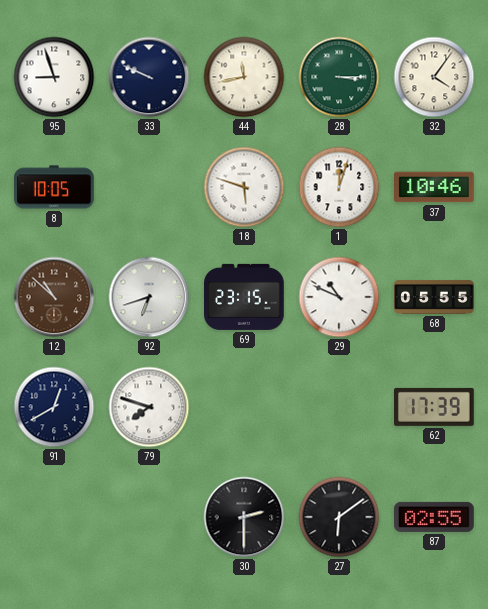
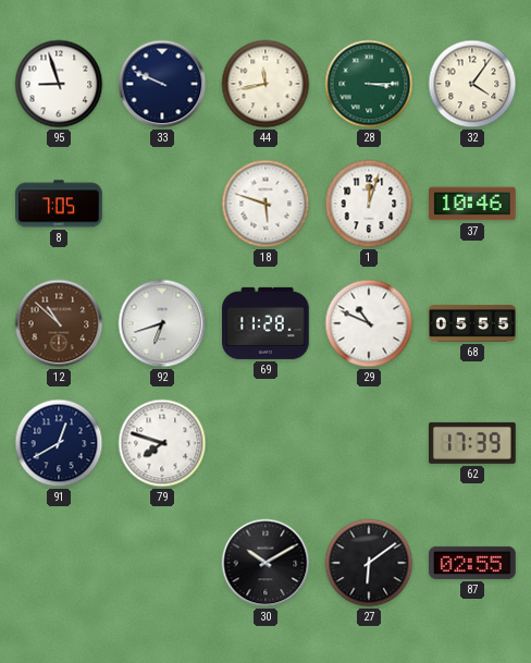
8: 10:05 -> 7:05 (60, 204)
69: 23:15 -> 11:28 (267, 323)
30: 2:30 -> 10:10 (265, 563)
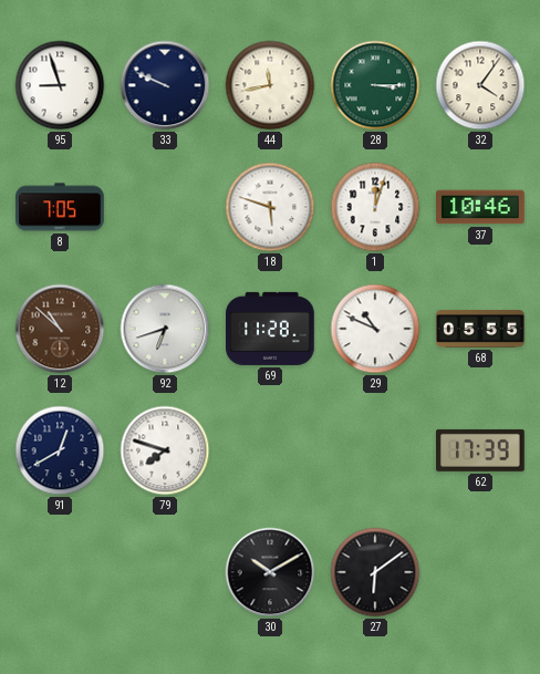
87: 02:55 -> none (473, 563)
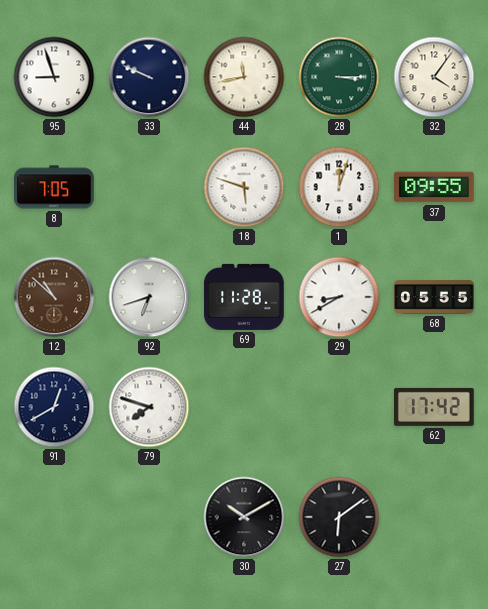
37: 10:46 -> 09:55 (435, 187)
29: 10:49 -> 8:40 (339, 297)
62: 17:39 -> 17:42 (435, 407)
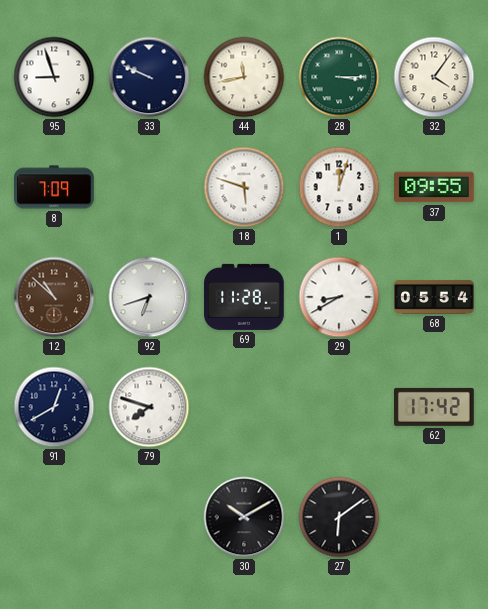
8: 7:05 -> 7:09 (55, 187)
68: 05:55 -> 05:54 (434, 297)
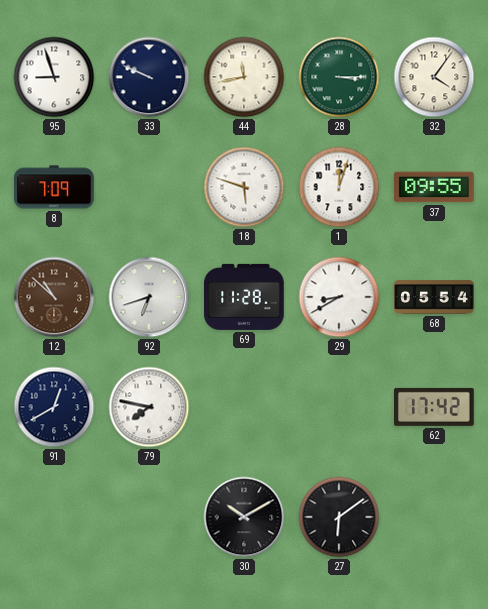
79: 7:48 -> 7:47 (149, 407)
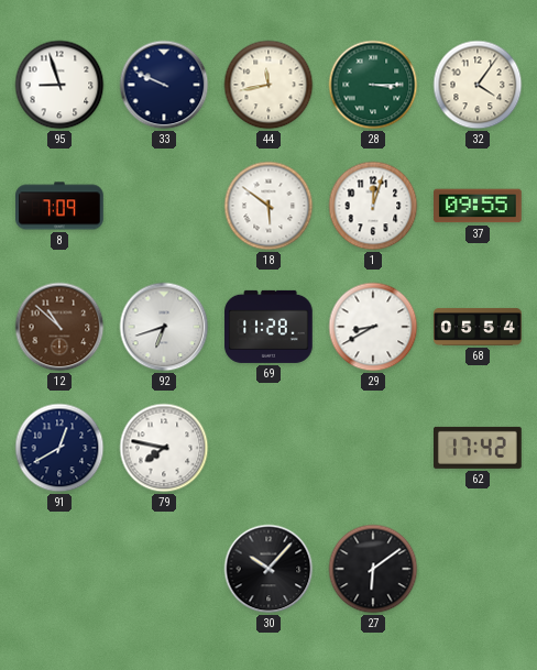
18: 5:48 -> 5:51 (268, 206)
30: 10:10 -> 10:07 (268, 569)
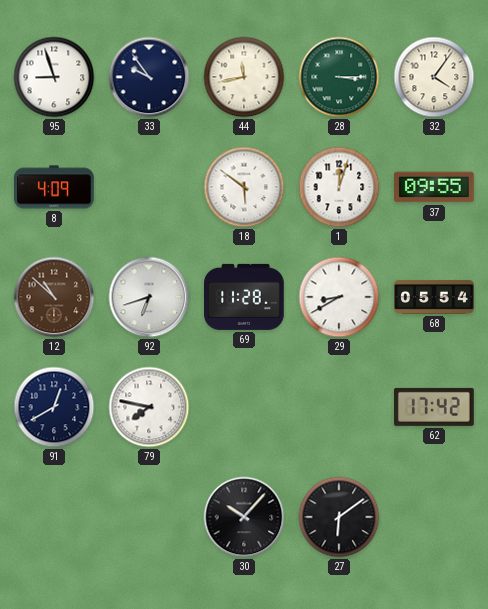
33: 9:49 -> 9:54 (149, 77)
8: 7:09 -> 4:09 (55, 187)
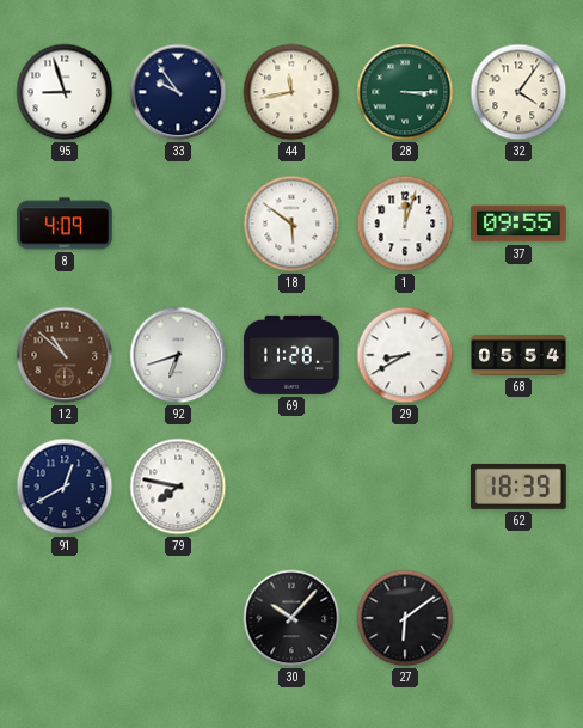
62: 17:42 -> 18:39 (520, 487)
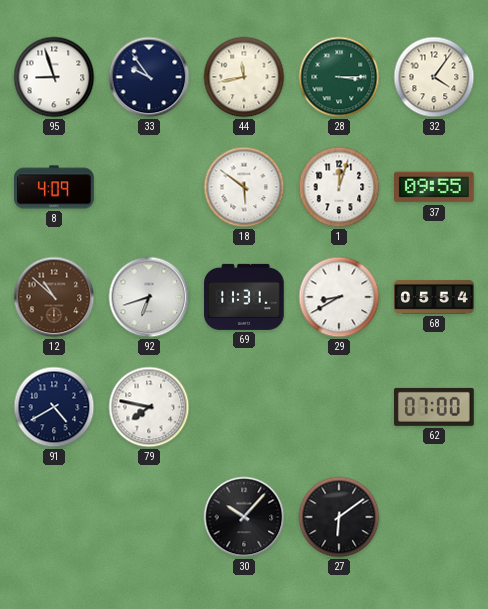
69: 11:28 -> 11:31 (245, 297)
91: 12:40 -> 4:40 (54, 407)
62: 18:39 -> 07:00 (435, 407)
